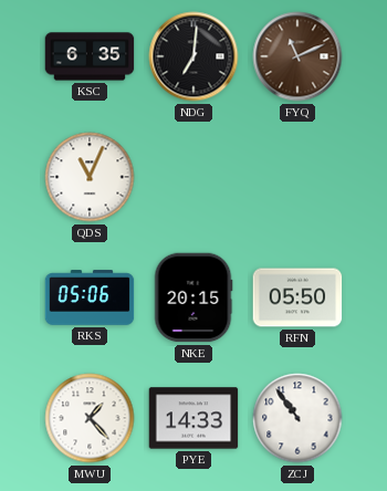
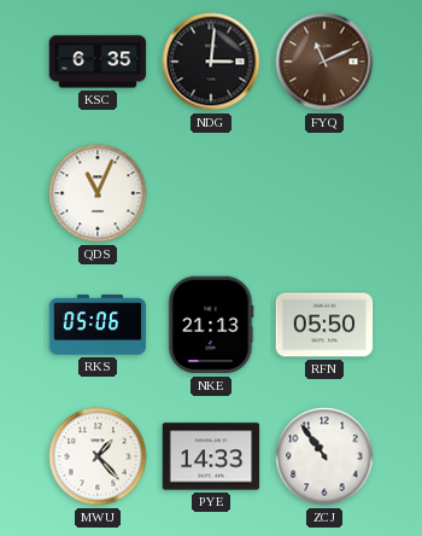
NDG: 7:01 -> 3:01 (211, 62)
NKE: 20:15 -> 21:13 (211, 325)
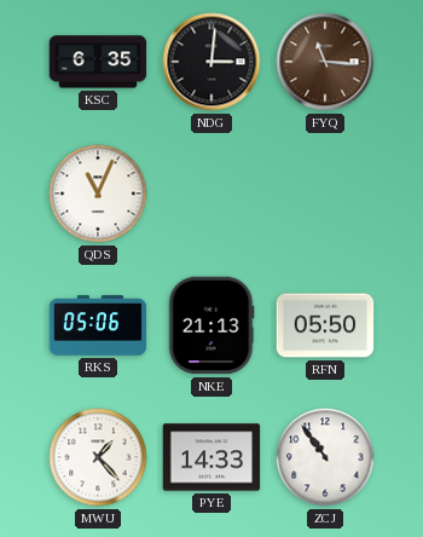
FYQ: 11:11 -> 11:16 (325, 62)
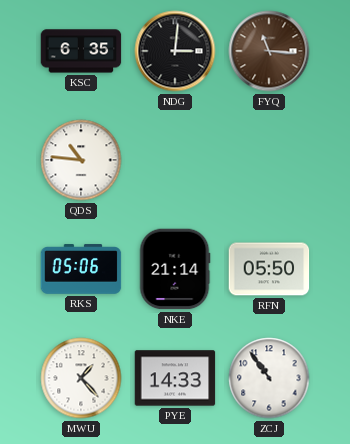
QDS: 11:04 -> 10:46 (81, 160)
NKE: 21:13 -> 21:14 (175, 269)
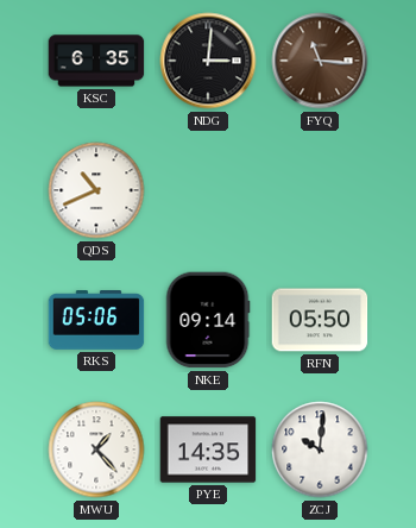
QDS: 10:46 -> 10:41 (96, 190)
NKE: 21:14 -> 09:14 (208, 320)
PYE: 14:33 -> 14:35 (208, 450)
ZCJ: 10:54 -> 10:01 (320, 450)
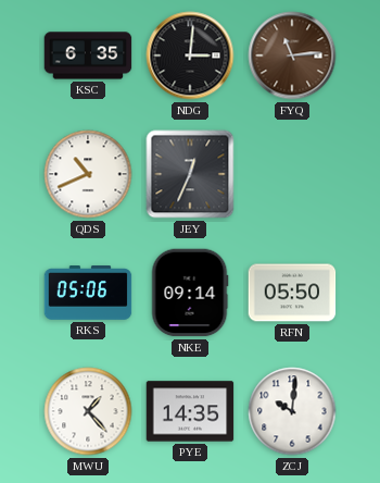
FYQ: 11:16 -> 11:14 (292, 55)
JEY: none -> 12:34 (190, 174)
